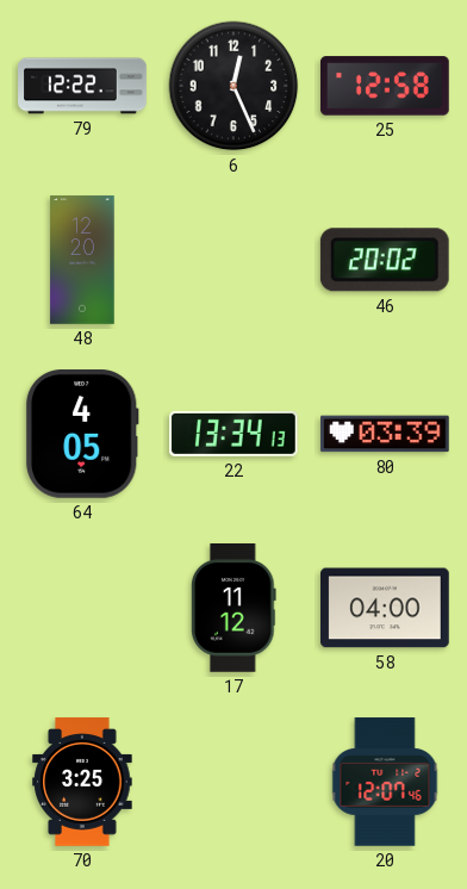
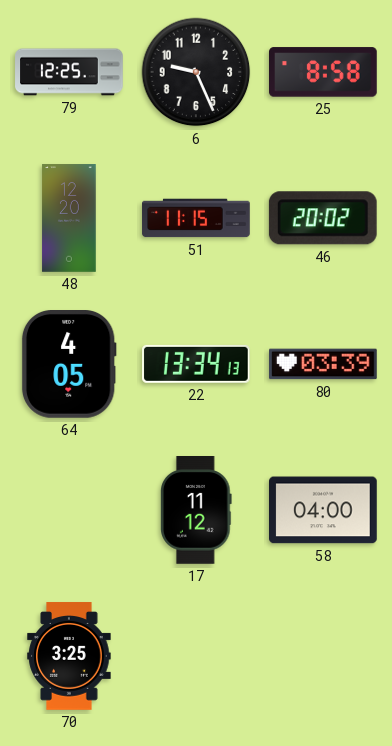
79: 12:22 -> 12:25 (69, 72)
6: 12:26 -> 9:26 (196, 72)
25: 12:58 -> 8:58 (324, 72)
51: none -> 11:15 (196, 218)
20: 12:07 -> none (385, 782)
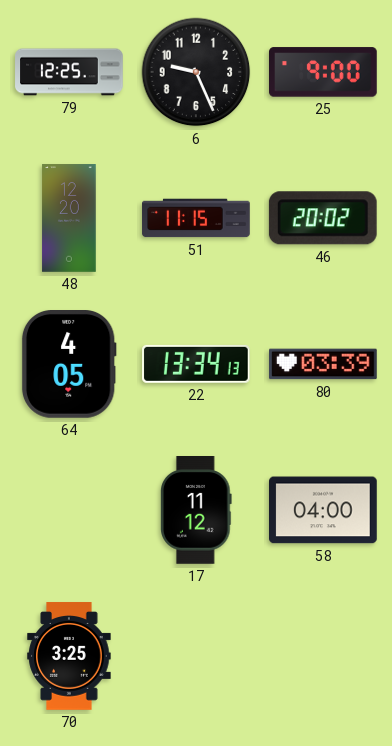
25: 8:58 -> 9:00 (324, 72)
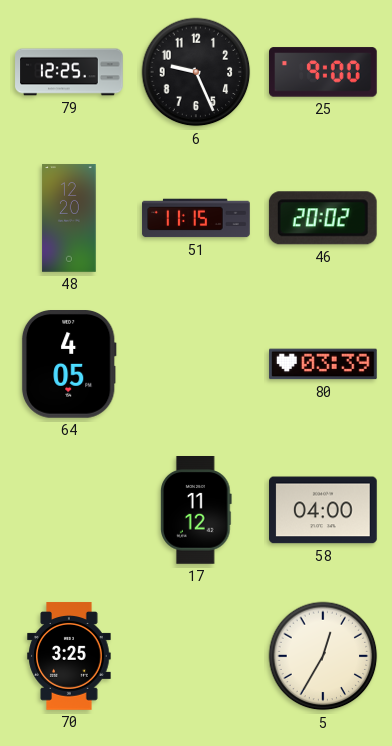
22: 13:34 -> none (197, 364)
5: none -> 12:35 (323, 656)
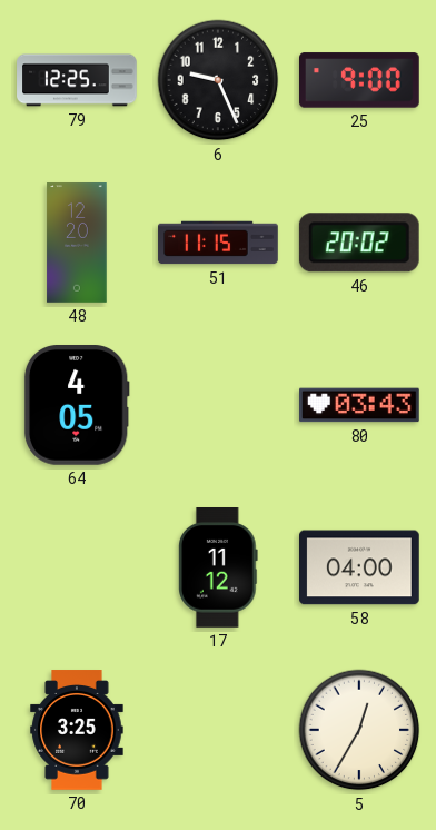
80: 03:39 -> 03:43 (359, 405)
